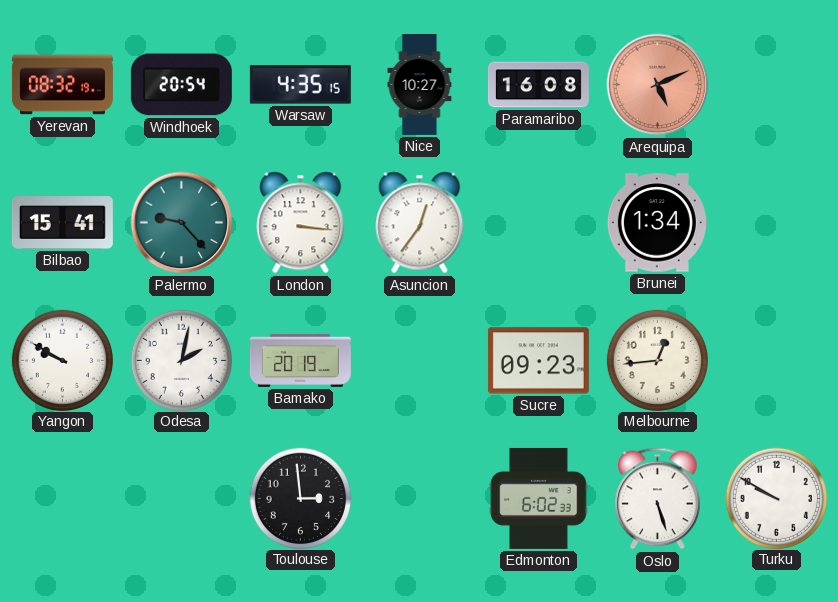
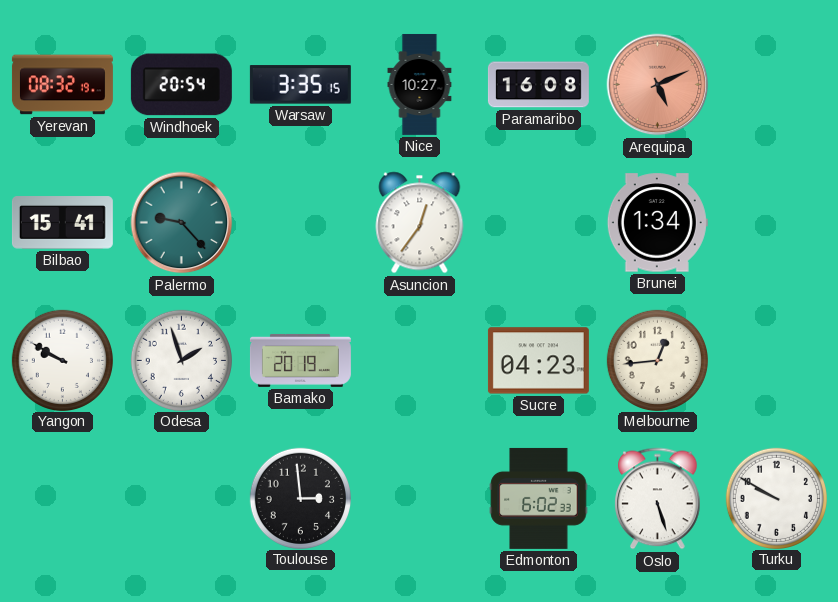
Warsaw: 4:35 -> 3:35 (300, 85)
London: 3:16 -> none (301, 223)
Odesa: 2:02 -> 1:57 (181, 360)
Sucre: 09:23 -> 04:23 (538, 361)
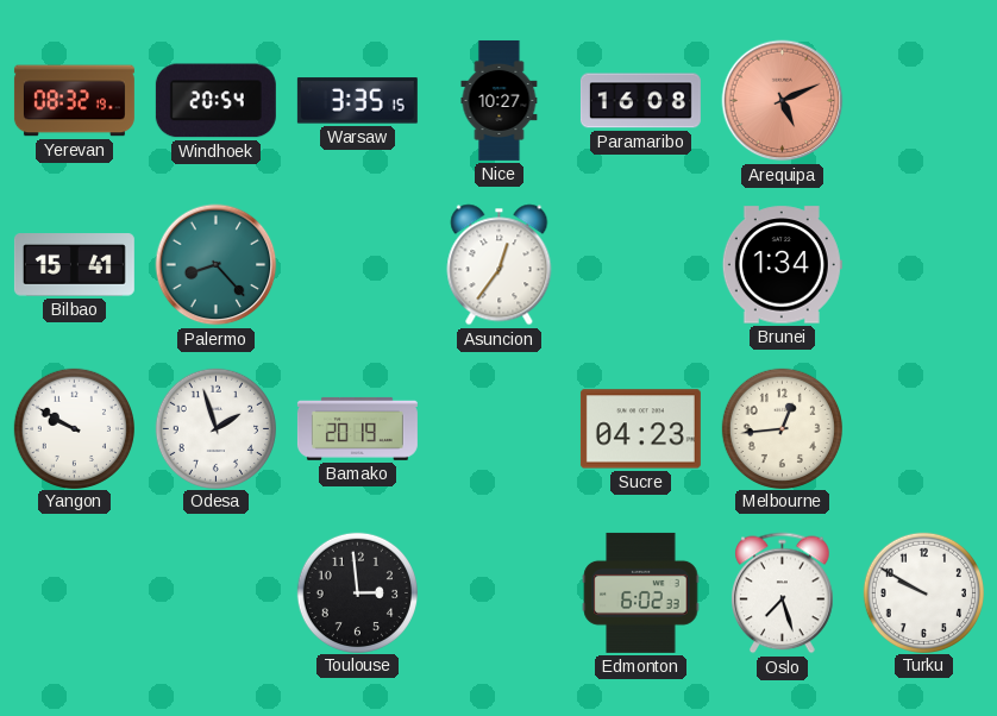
Palermo: 9:23 -> 8:23 (217, 265)
Oslo: 5:27 -> 7:27 (783, 593)
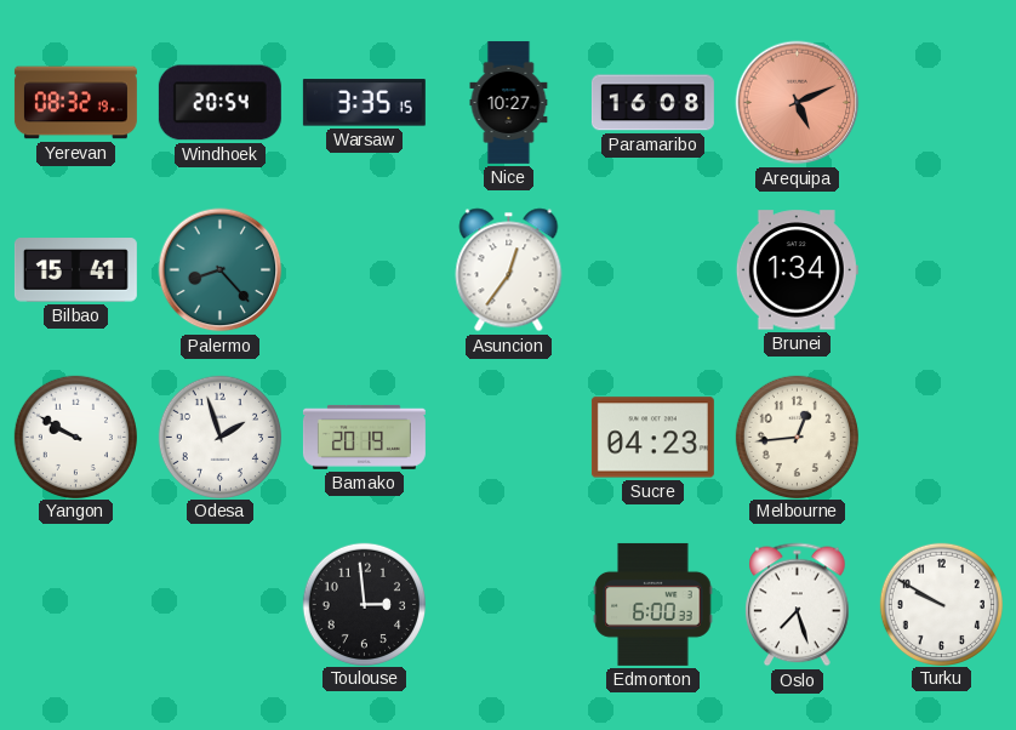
Edmonton: 6:02 -> 6:00 (653, 604)
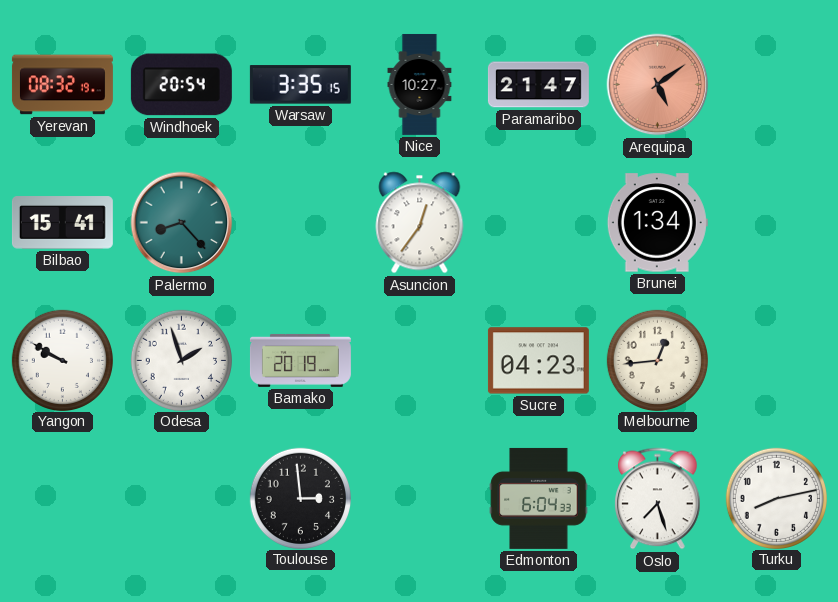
Paramaribo: 16:08 -> 21:47 (538, 85)
Arequipa: 5:11 -> 5:09 (658, 85)
Edmonton: 6:00 -> 6:04 (539, 498)
Turku: 9:50 -> 8:13 (776, 498)
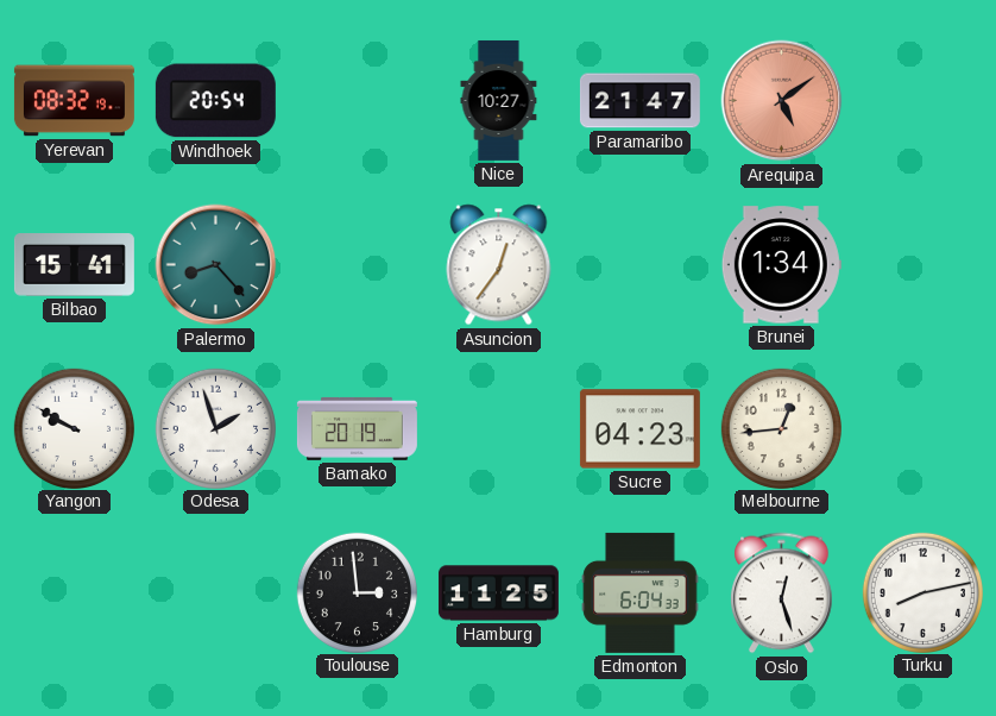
Warsaw: 3:35 -> none (300, 85)
Hamburg: none -> 11:25 (498, 593)
Oslo: 7:27 -> 12:27 (782, 593)
